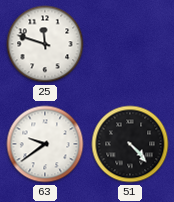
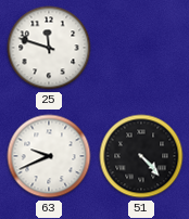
63: 9:39 -> 9:41 (49, 156)
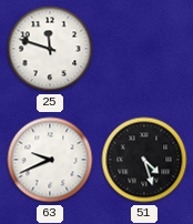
51: 4:23 -> 4:27 (144, 160)
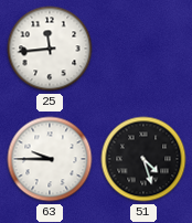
25: 11:48 -> 11:44 (50, 49)
63: 9:41 -> 9:45 (50, 159)
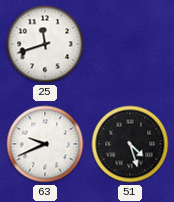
25: 11:44 -> 11:42 (45, 44)
63: 9:45 -> 9:41 (45, 144)
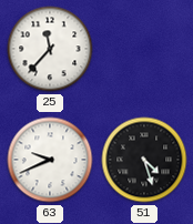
25: 11:42 -> 11:37 (50, 49)
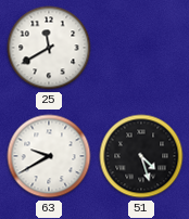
25: 11:37 -> 11:40 (49, 48)
63: 9:41 -> 9:40 (49, 156)
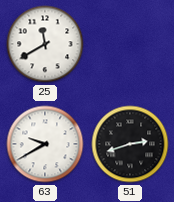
51: 4:27 -> 2:42 (130, 144)
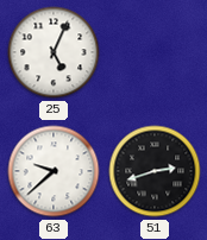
25: 11:40 -> 5:04 (54, 52)
63: 9:40 -> 9:38 (54, 171)
